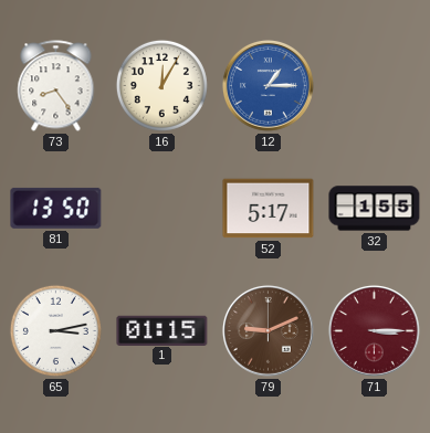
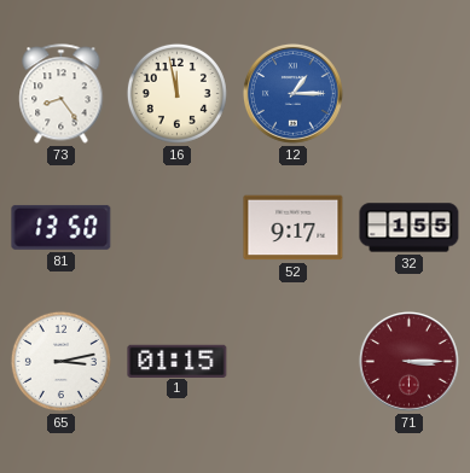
16: 12:05 -> 11:58 (176, 93)
52: 5:17 -> 9:17 (294, 228)
79: 9:11 -> none (269, 331)
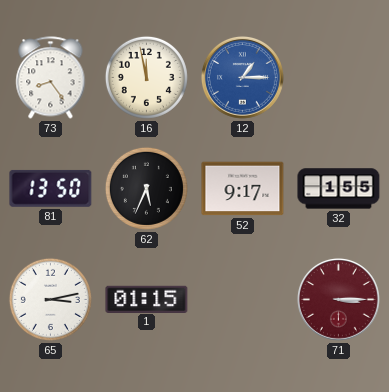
62: none -> 5:34 (146, 188)
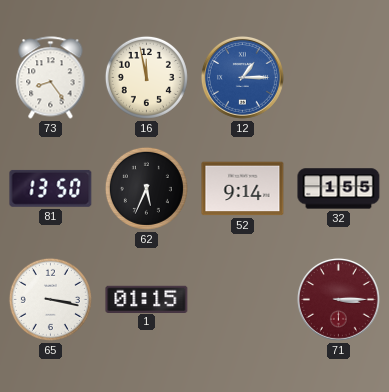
52: 9:17 -> 9:14 (243, 189)
65: 3:13 -> 3:17 (50, 299)
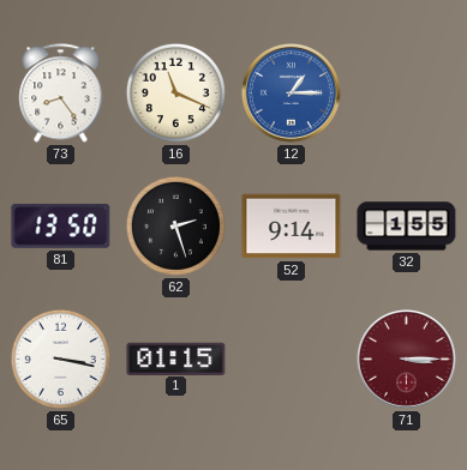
16: 11:58 -> 11:19 (175, 92)
62: 5:34 -> 2:27 (175, 225)
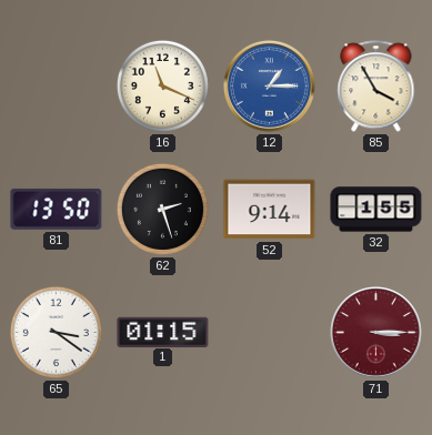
73: 8:24 -> none (61, 94)
85: none -> 3:55 (376, 87)
65: 3:17 -> 3:21 (56, 332)
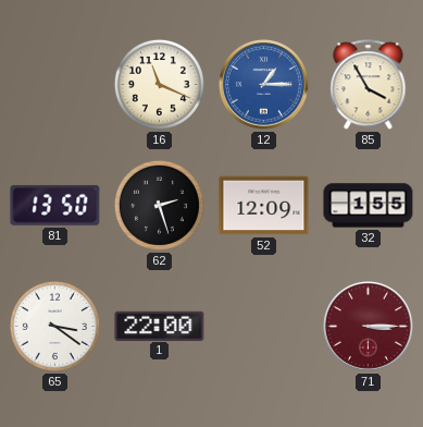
52: 9:14 -> 12:09 (264, 206)
1: 01:15 -> 22:00 (160, 326)
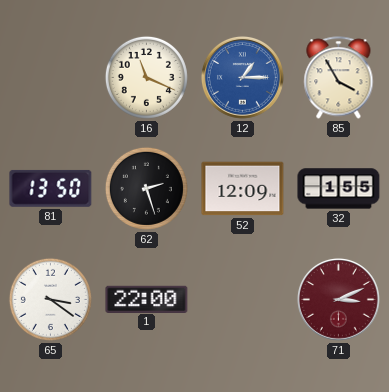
71: 3:15 -> 3:11 (339, 300)
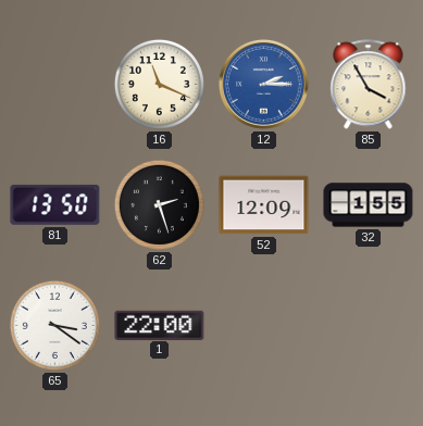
12: 1:15 -> 2:15 (264, 85)
71: 3:11 -> none (339, 300)
